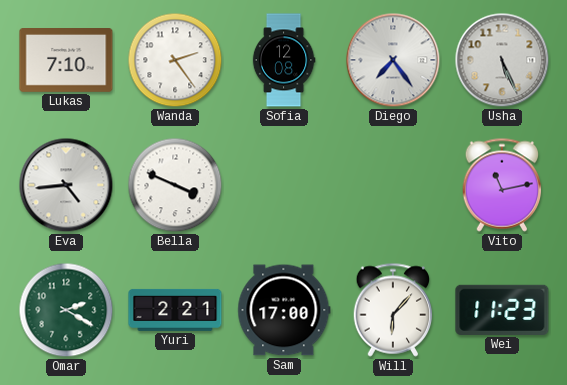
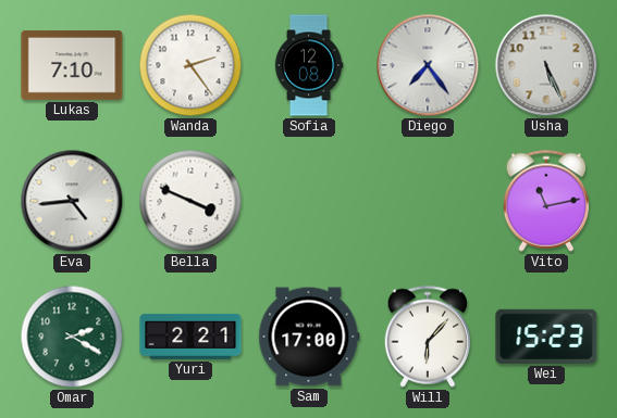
Wei: 11:23 -> 15:23 (546, 337)
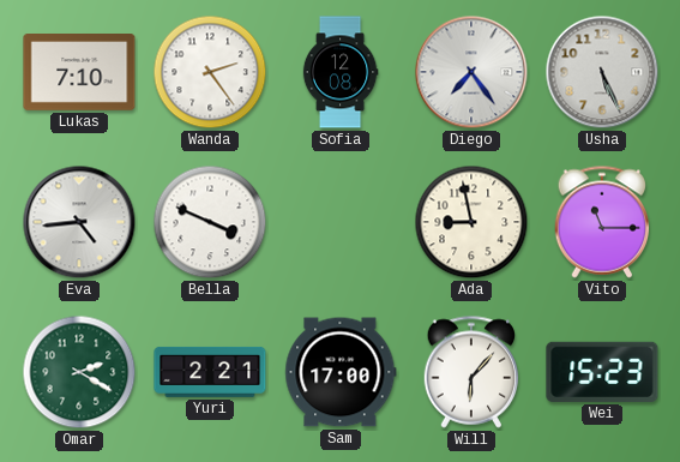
Ada: none -> 8:58 (471, 222)
Vito: 11:13 -> 11:15 (602, 222)
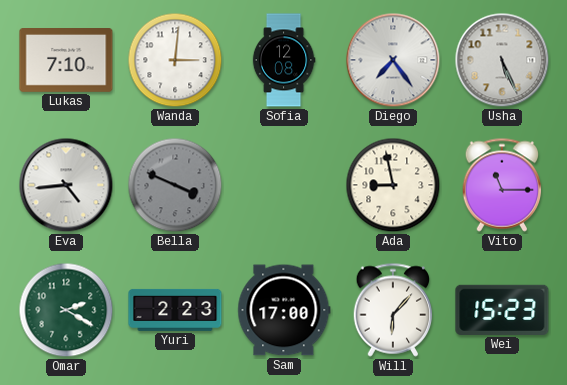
Wanda: 2:24 -> 3:01 (175, 60)
Bella dial: white -> grey (175, 185)
Yuri: 2:21 -> 2:23 (175, 310)
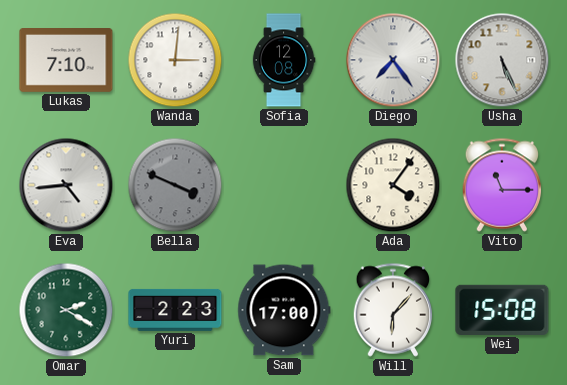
Ada: 8:58 -> 4:06 (393, 185)
Wei: 15:23 -> 15:08 (502, 310)
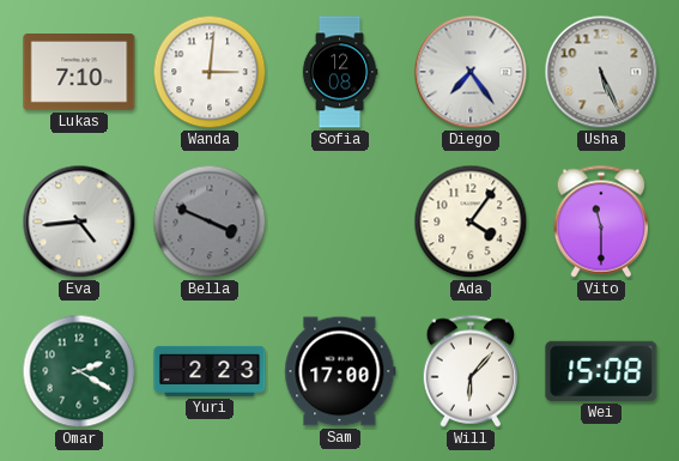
Vito: 11:15 -> 11:30 (601, 222)
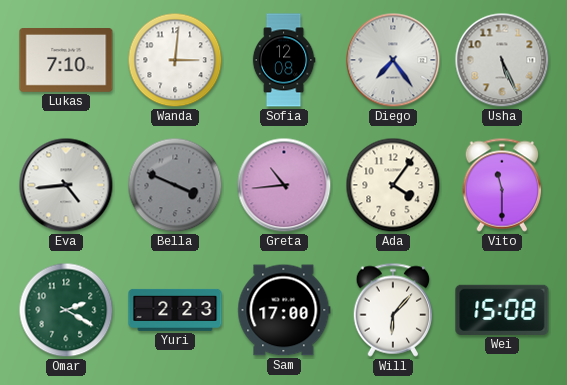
Greta: none -> 10:44 (284, 185)
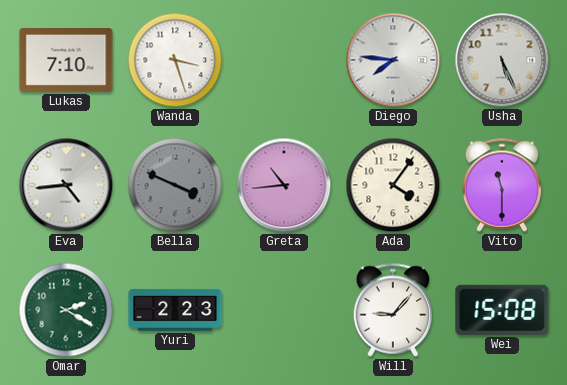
Wanda: 3:01 -> 3:27 (175, 60)
Sofia: 12:08 -> none (284, 60)
Diego: 7:24 -> 7:46 (393, 60)
Sam: 17:00 -> none (284, 310)
Will: 6:07 -> 9:07 (393, 310)
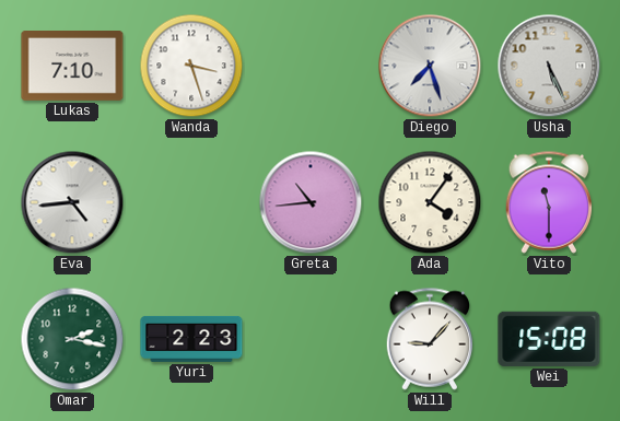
Diego: 7:46 -> 7:27 (430, 66)
Bella: 3:49 -> none (175, 185)
Omar: 2:20 -> 2:17 (72, 339)
